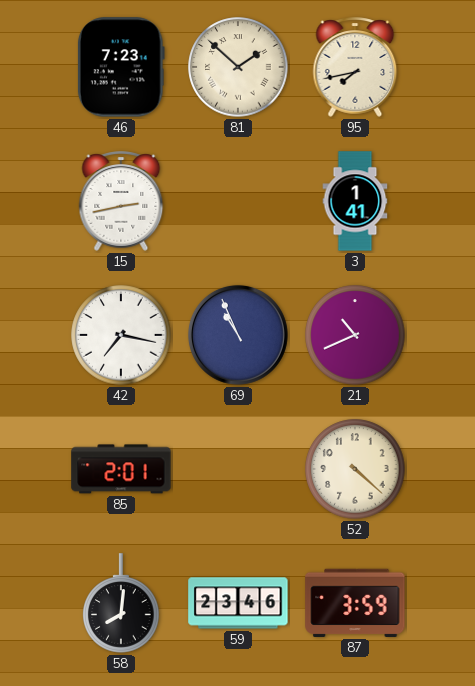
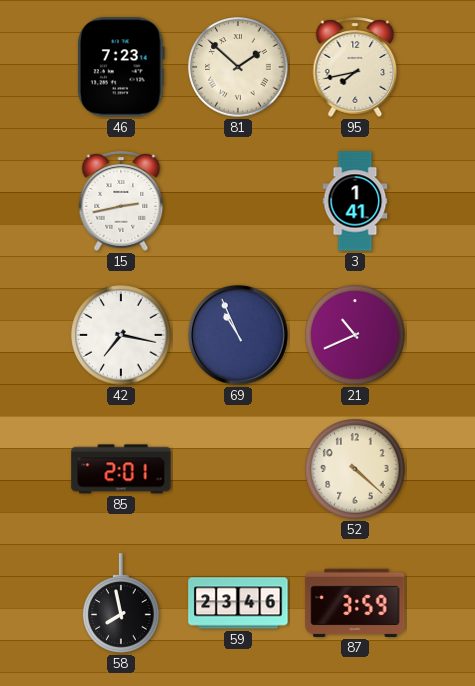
58: 8:01 -> 7:58 (121, 603)
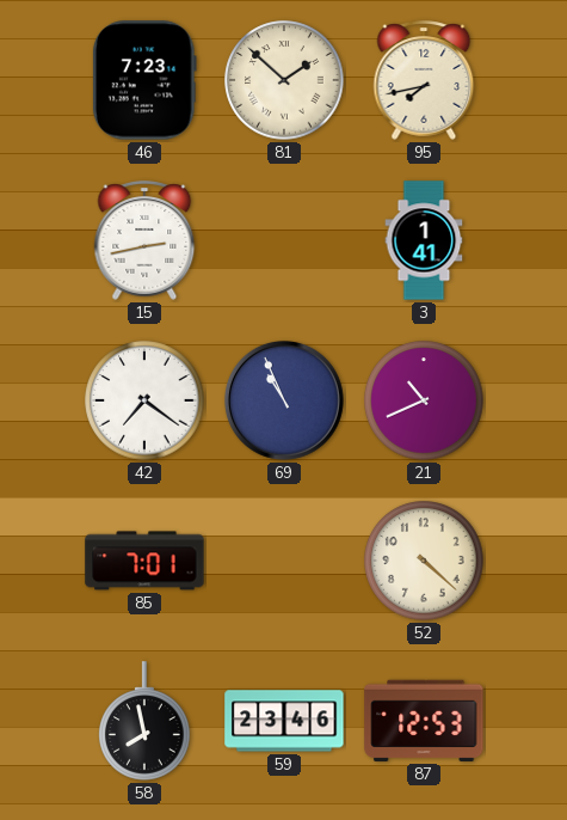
42: 7:17 -> 7:21 (144, 400)
85: 2:01 -> 7:01 (144, 561)
87: 3:59 -> 12:53 (424, 721)
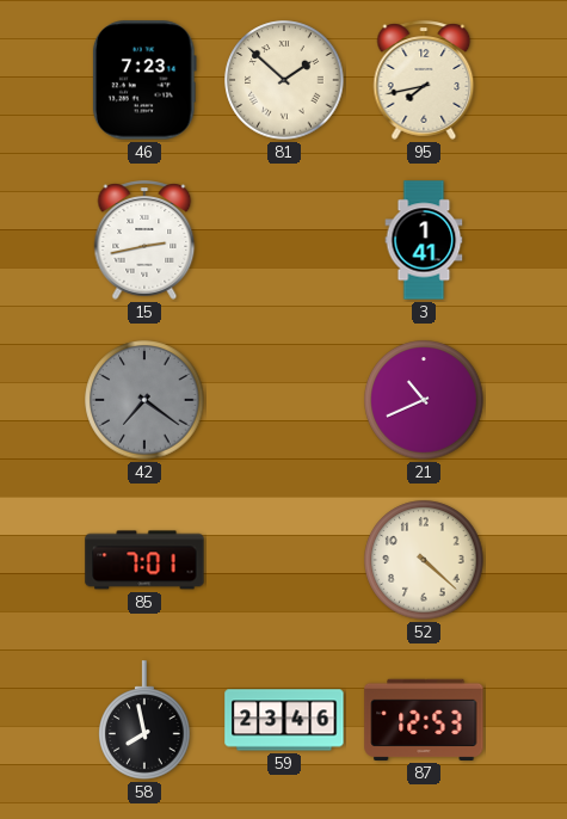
42 dial: white -> grey (144, 400)
69: 10:56 -> none (284, 400)
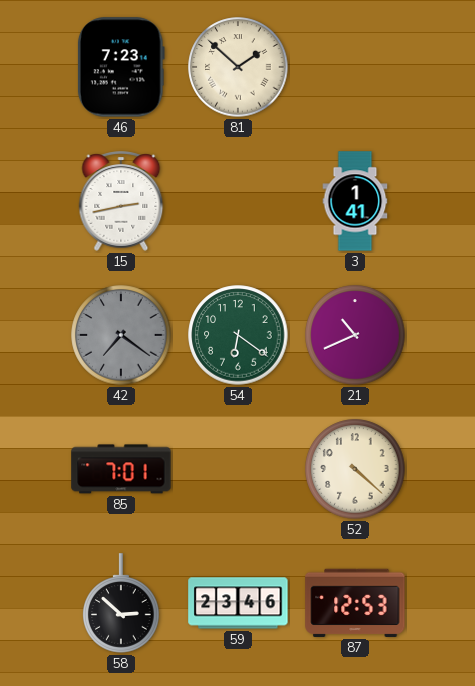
95: 7:43 -> none (424, 80)
54: none -> 6:21 (238, 335)
58: 7:58 -> 2:52 (121, 603)
